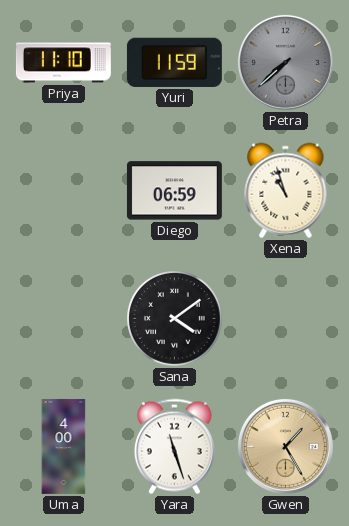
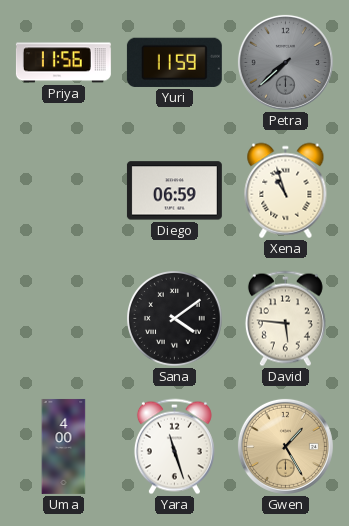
Priya: 11:10 -> 11:56 (63, 63)
David: none -> 5:46 (285, 319)
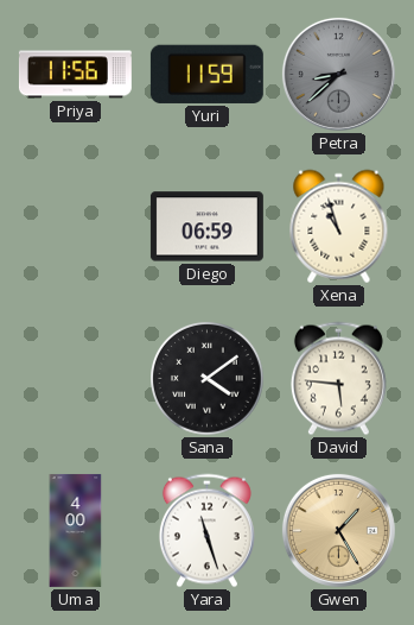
Petra: 7:38 -> 8:38 (338, 74)
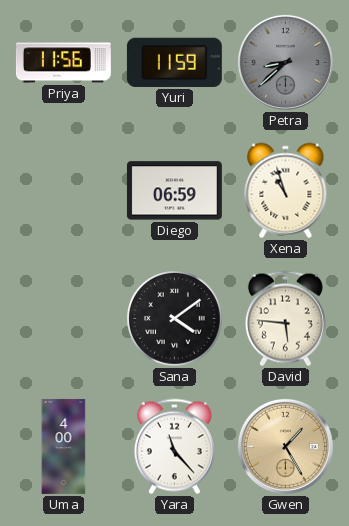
Yara: 11:27 -> 11:23 (174, 447)
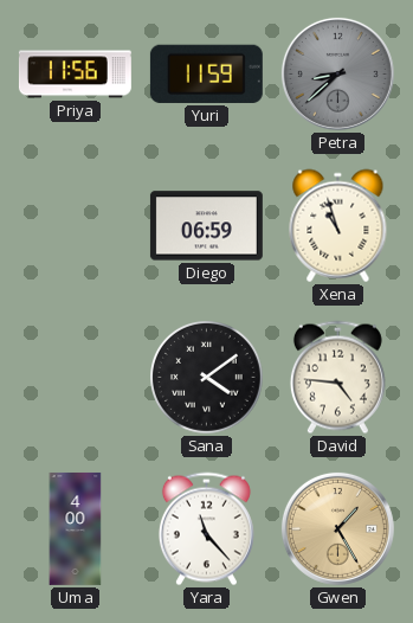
David: 5:46 -> 4:46 (337, 378)
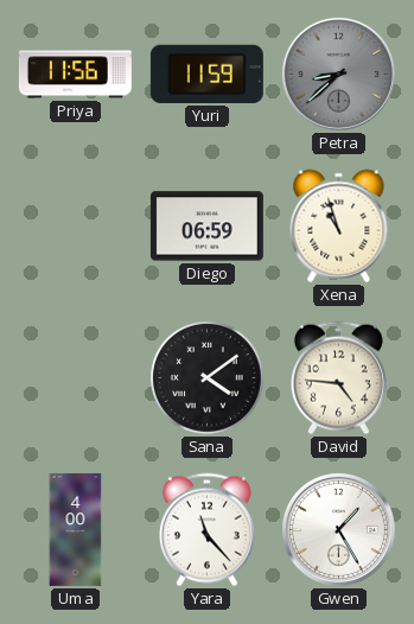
Gwen dial: champagne -> white (338, 529)
